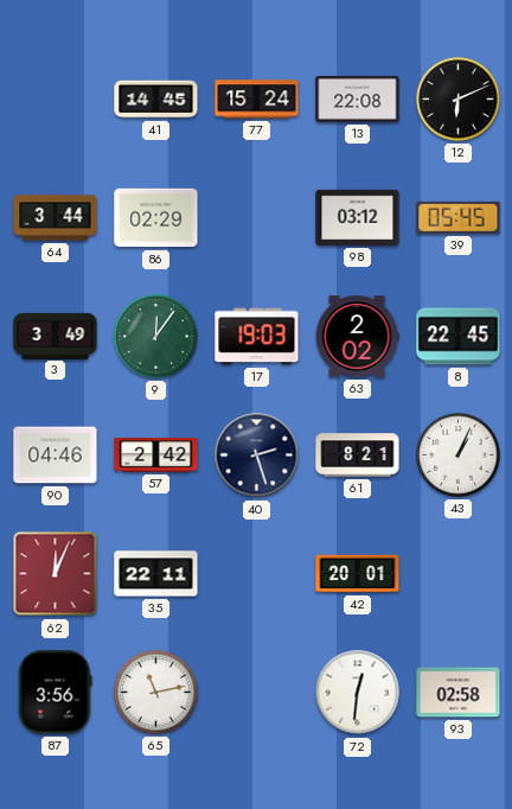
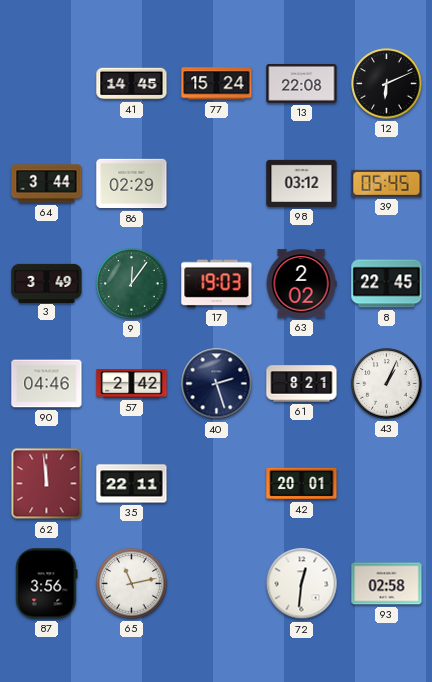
62: 12:04 -> 11:59 (47, 484)
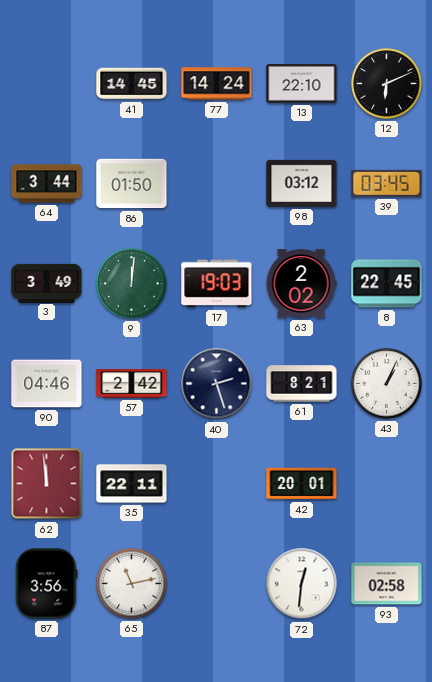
77: 15:24 -> 14:24 (217, 84)
13: 22:08 -> 22:10 (302, 83)
86: 02:29 -> 01:50 (132, 184)
39: 05:45 -> 03:45 (387, 183)
9: 12:06 -> 12:01 (132, 284)
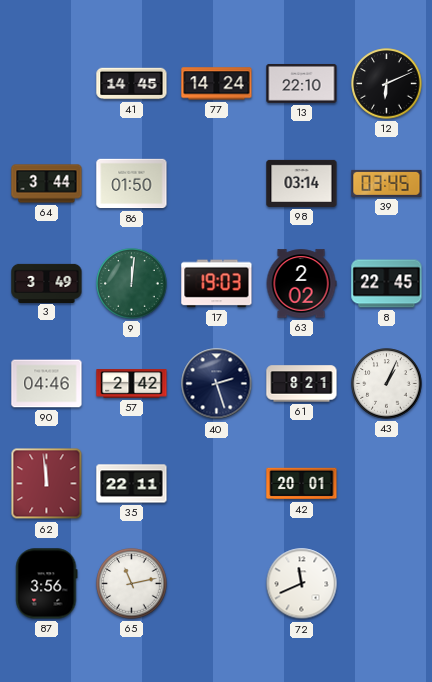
98: 03:12 -> 03:14 (302, 183)
72: 12:31 -> 11:41 (302, 584)
93: 02:58 -> none (387, 584)
